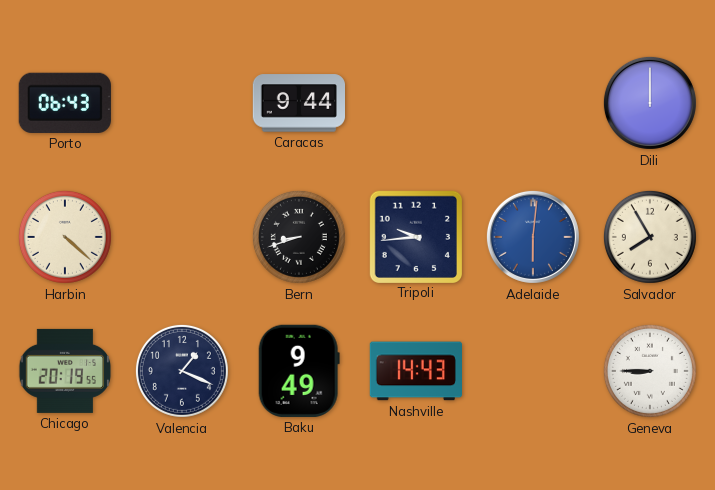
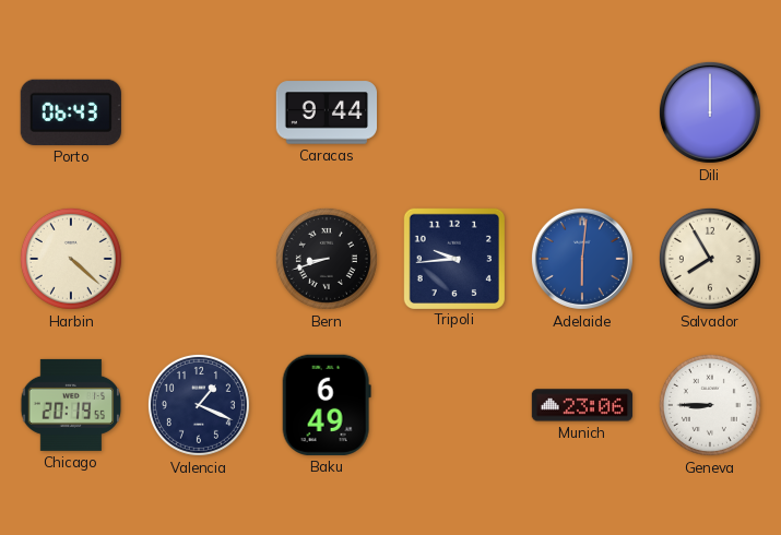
Baku: 9:49 -> 6:49 (327, 405)
Nashville: 14:43 -> none (415, 371)
Munich: none -> 23:06 (582, 405)
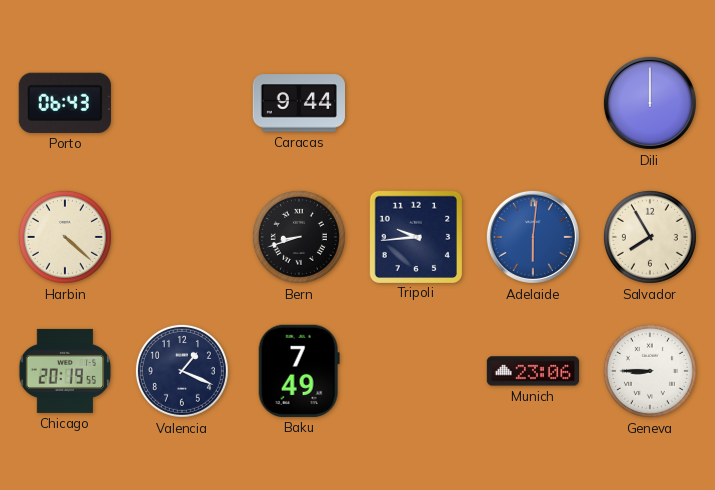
Baku: 6:49 -> 7:49 (299, 371)
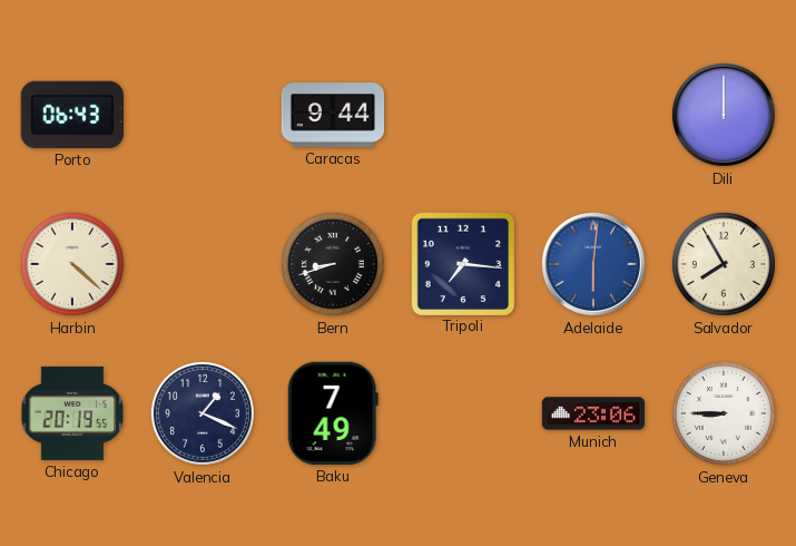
Tripoli: 9:44 -> 7:16 (462, 263)
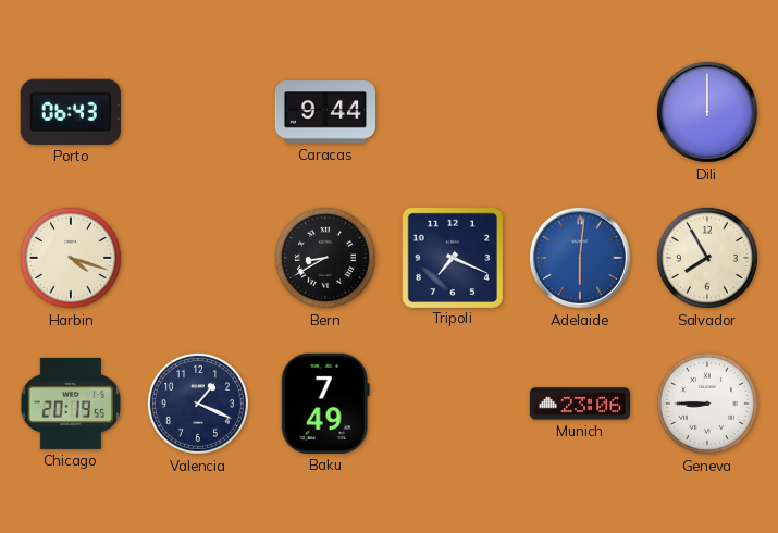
Harbin: 4:22 -> 4:18 (71, 258)
Bern: 8:42 -> 8:40 (325, 258)
Tripoli: 7:16 -> 7:19 (452, 257)
